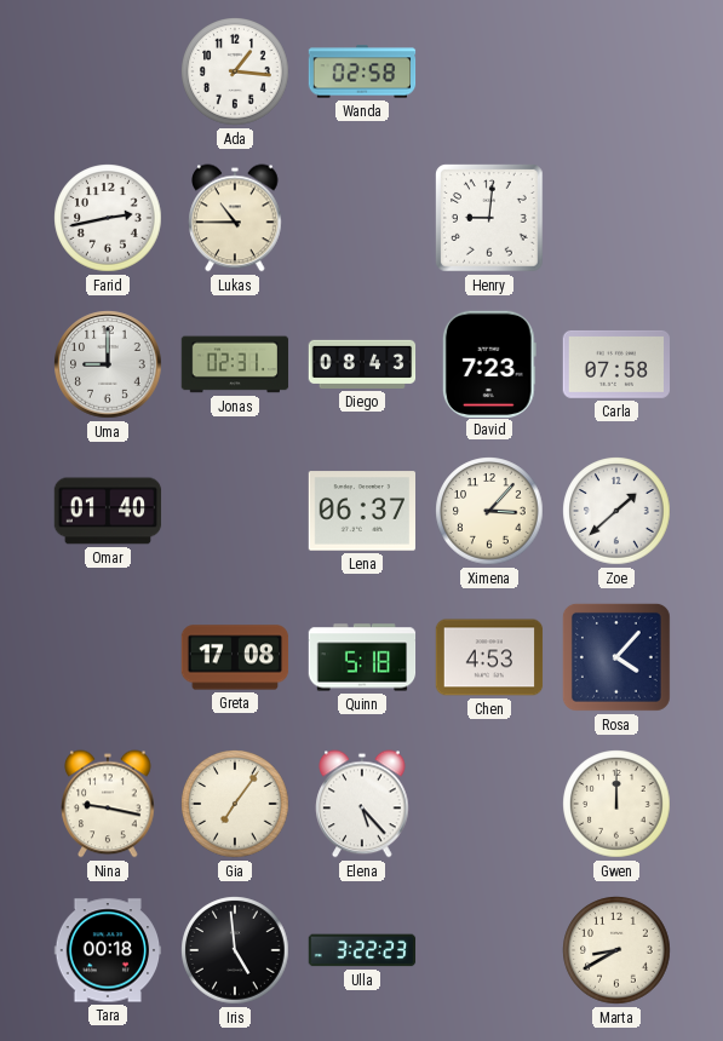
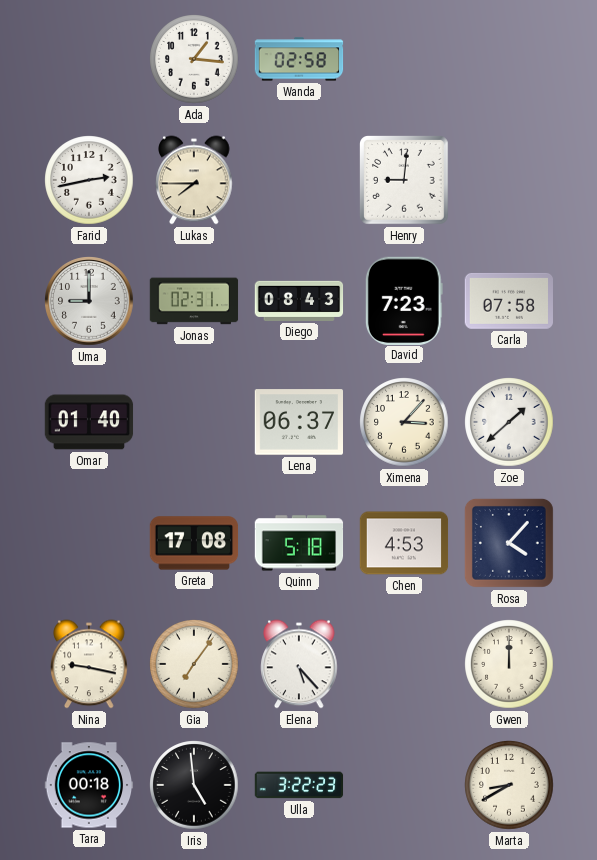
Lukas: 10:45 -> 7:45 (194, 180)
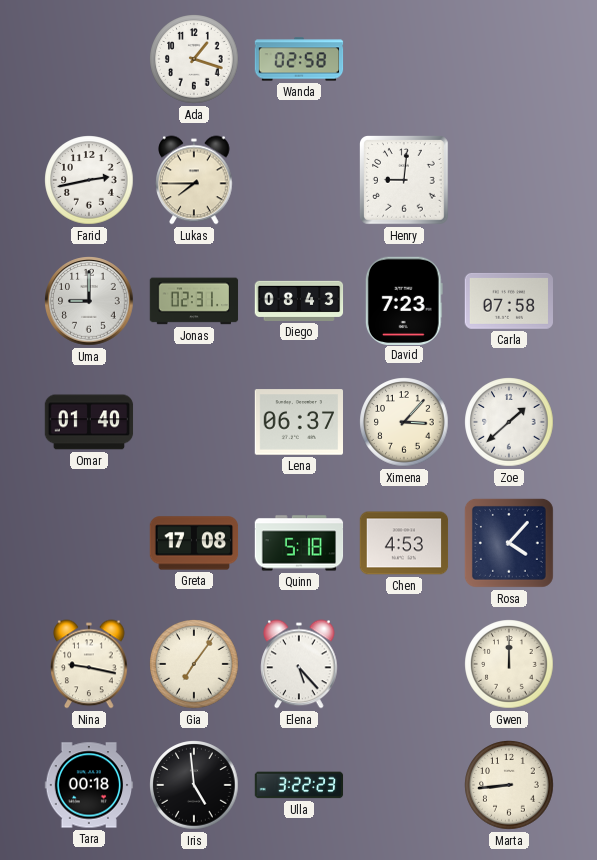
Ada: 1:16 -> 1:18 (194, 59)
Marta: 8:40 -> 8:44 (509, 785)
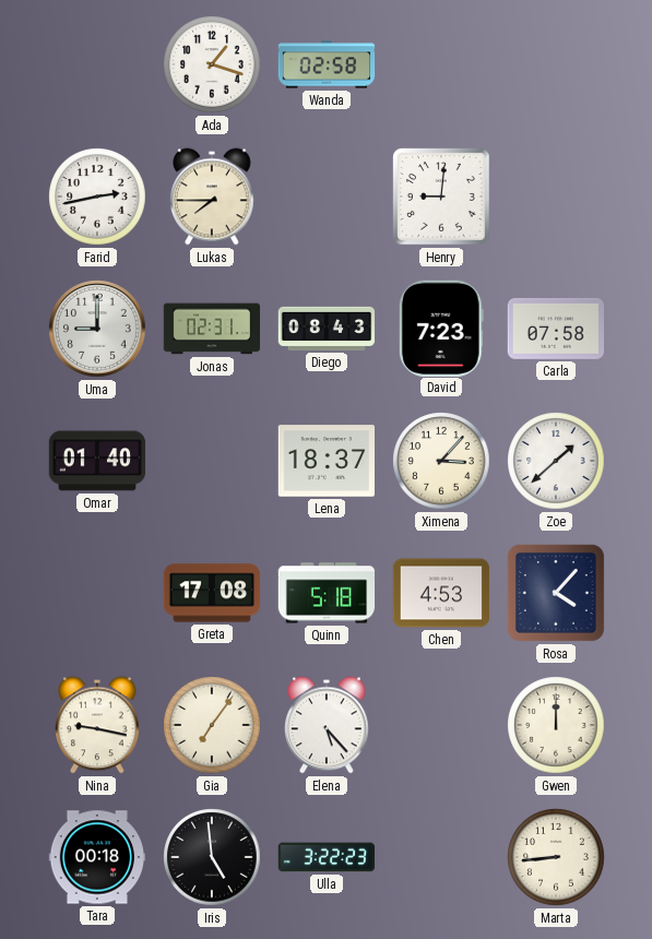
Lena: 06:37 -> 18:37 (325, 461)
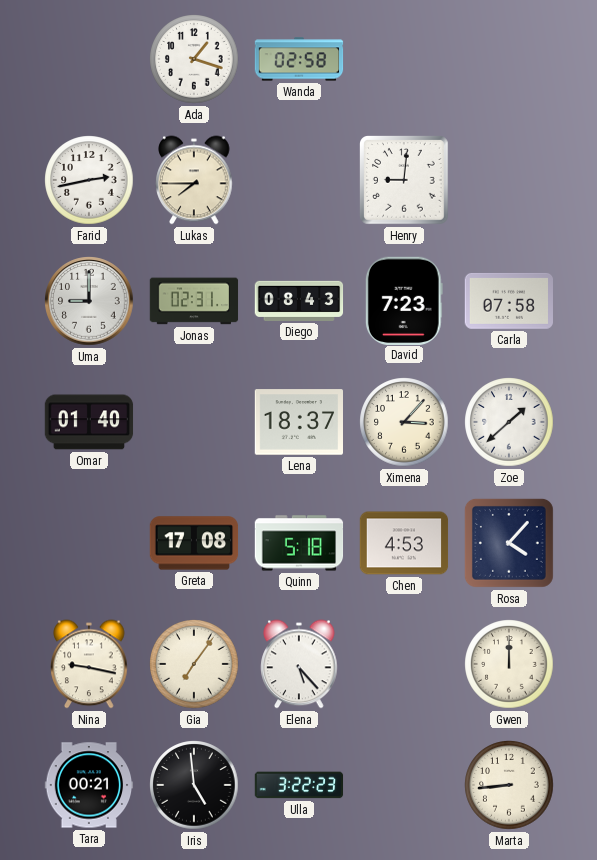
Tara: 00:18 -> 00:21 (89, 785)
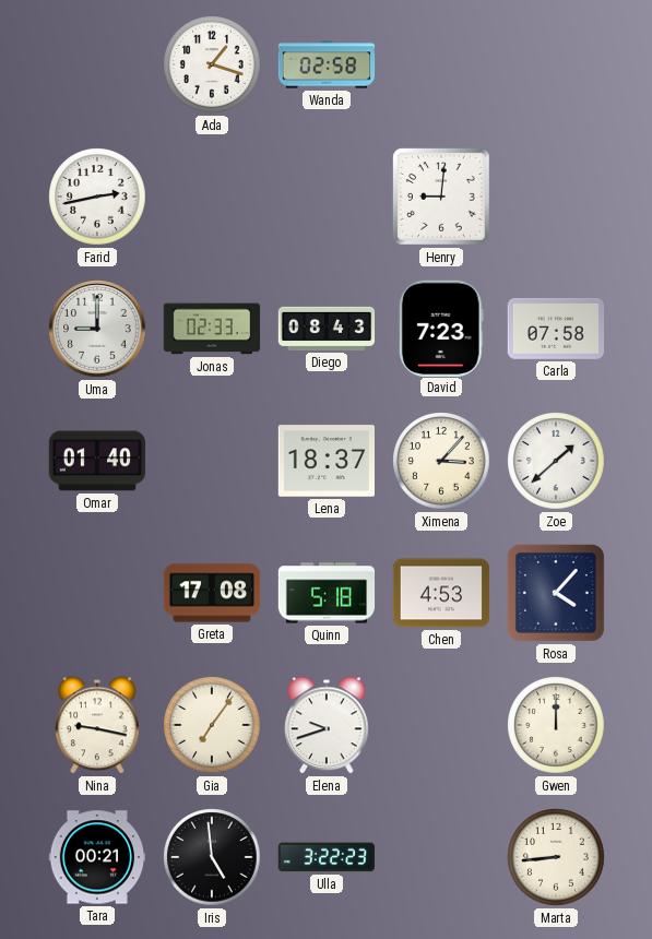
Lukas: 7:45 -> none (194, 180)
Jonas: 02:31 -> 02:33 (212, 329)
Elena: 5:23 -> 9:42 (327, 725)
